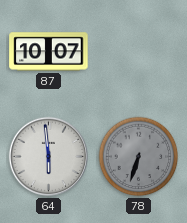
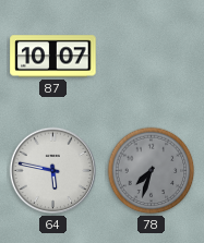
64: 5:59 -> 5:47 (53, 171)
78: 6:33 -> 7:33 (152, 171)
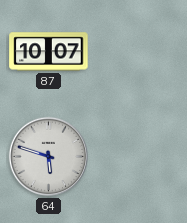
64: 5:47 -> 5:48 (49, 157)
78: 7:33 -> none (152, 171)
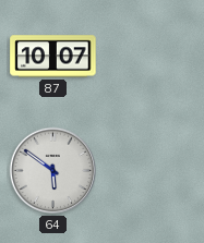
64: 5:48 -> 5:51 (53, 171)
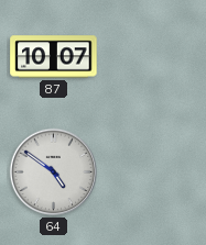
64: 5:51 -> 4:51 (54, 172)
